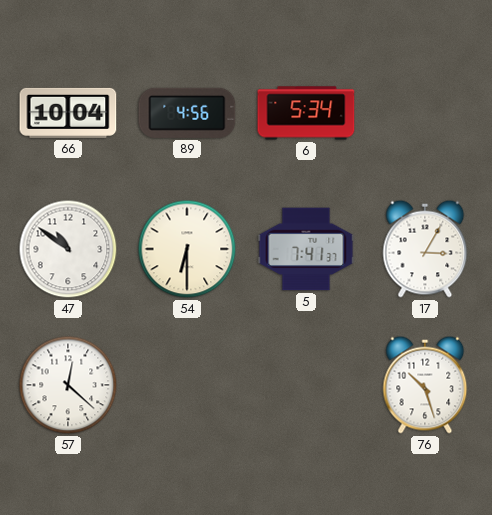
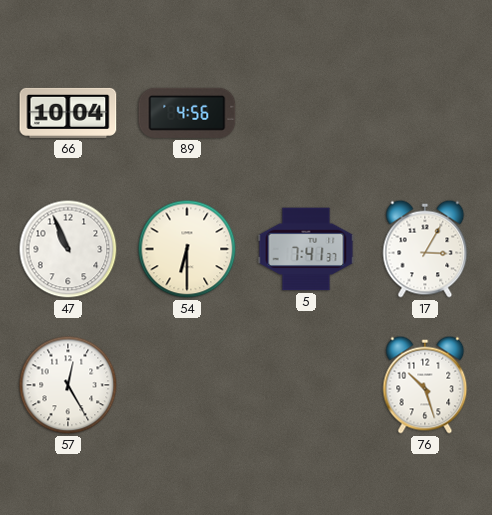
6: 5:34 -> none (306, 113)
47: 10:51 -> 10:56 (68, 249)
57: 12:22 -> 12:25 (68, 385)
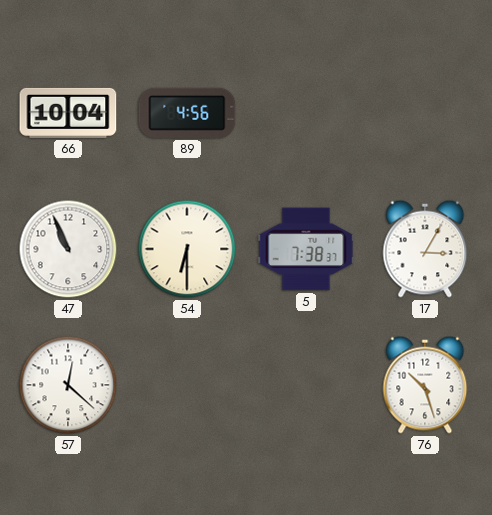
5: 7:41 -> 7:38 (306, 249)
57: 12:25 -> 12:22 (68, 385)
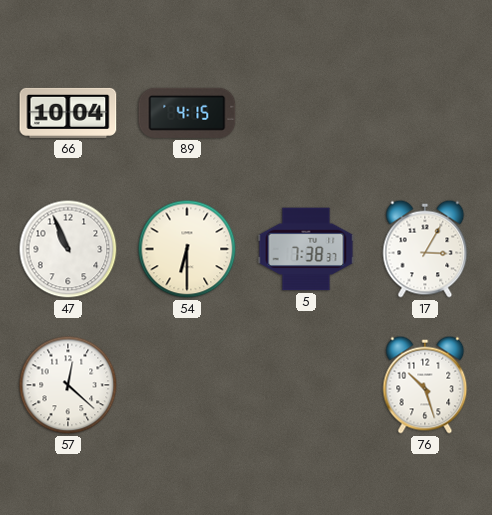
89: 4:56 -> 4:15 (187, 113)
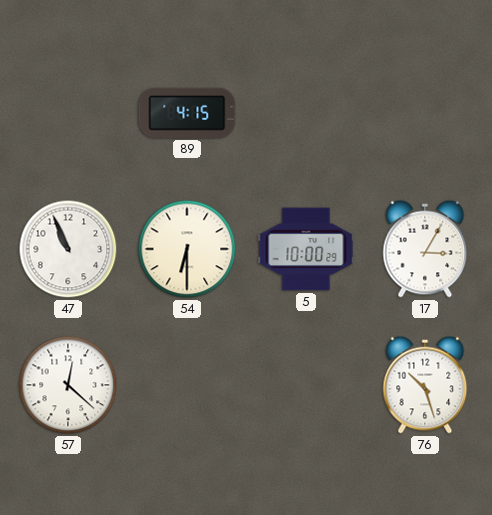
66: 10:04 -> none (68, 113)
5: 7:38 -> 10:00 (306, 249)
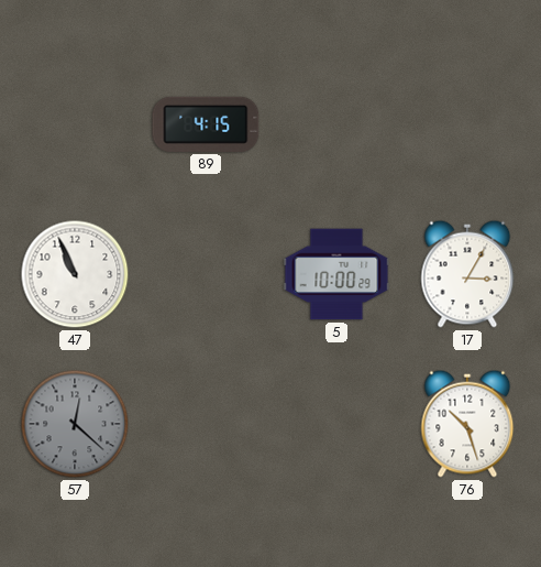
54: 6:30 -> none (187, 249)
57 dial: white -> grey (75, 424)
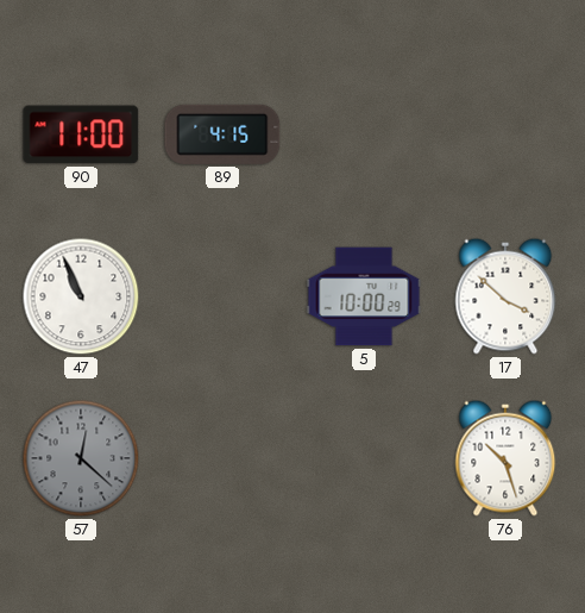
90: none -> 11:00 (81, 135)
17: 3:05 -> 3:52 (505, 296)
